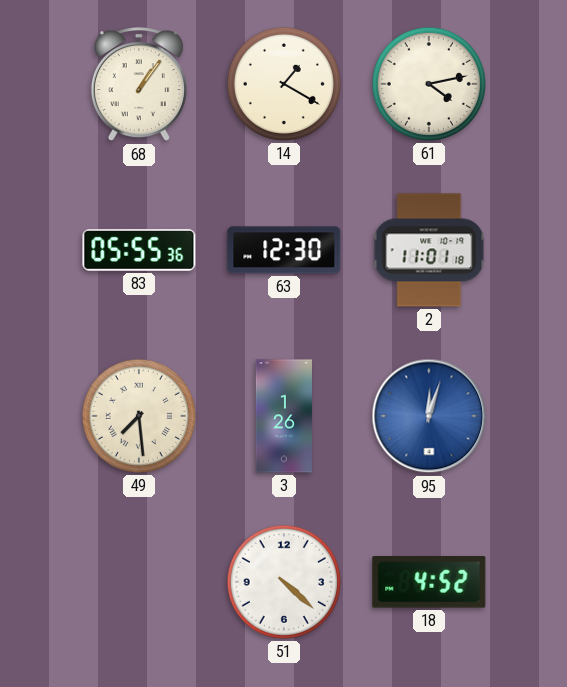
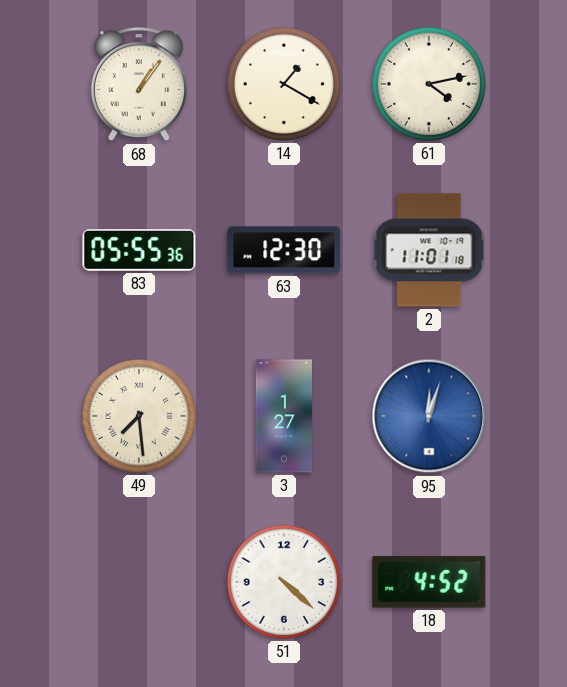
3: 1:26 -> 1:27 (283, 416)
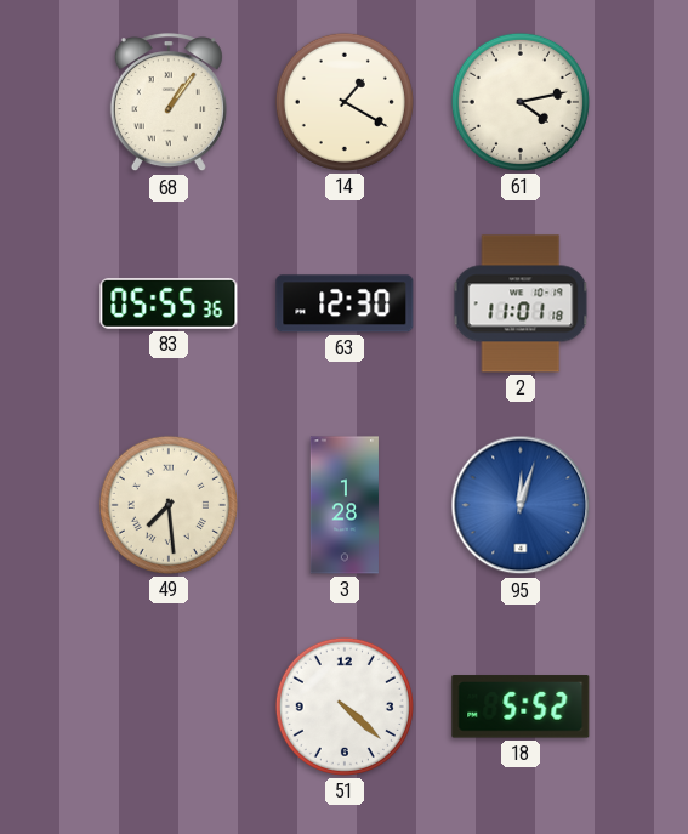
3: 1:27 -> 1:28 (343, 505)
18: 4:52 -> 5:52 (521, 707)
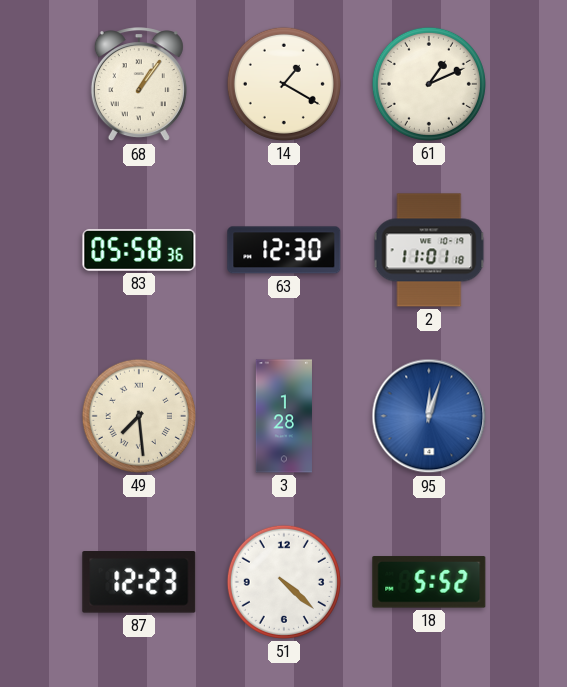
61: 4:13 -> 1:11 (429, 84)
83: 05:55 -> 05:58 (139, 250)
87: none -> 12:23 (139, 583)
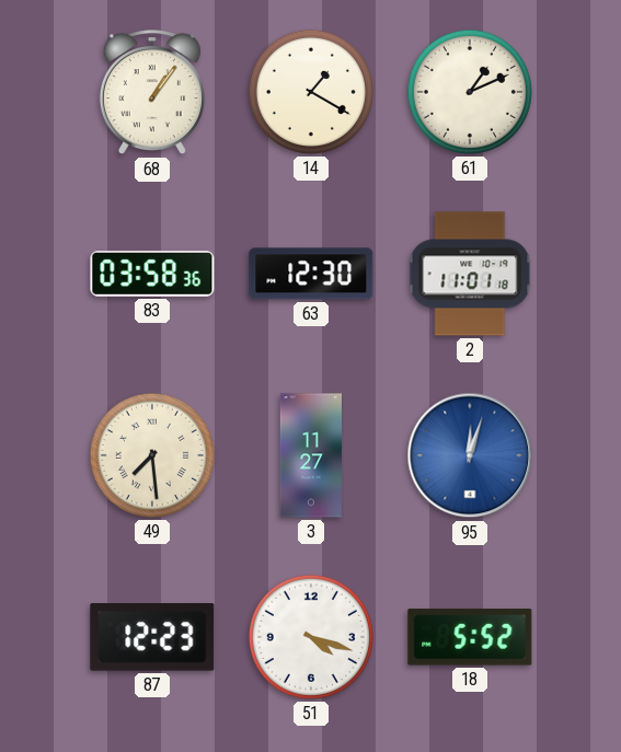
83: 05:58 -> 03:58 (152, 274)
3: 1:28 -> 11:27 (310, 455)
51: 4:22 -> 4:18 (311, 637)
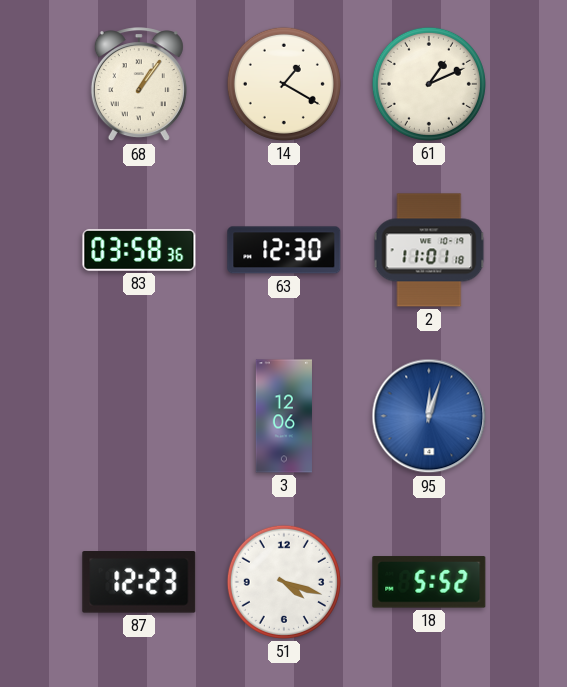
49: 7:29 -> none (152, 455)
3: 11:27 -> 12:06 (283, 416)
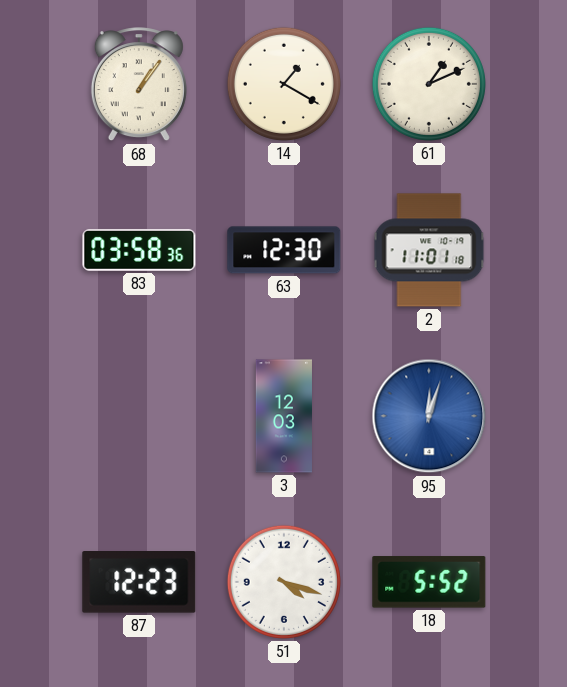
3: 12:06 -> 12:03 (283, 416)
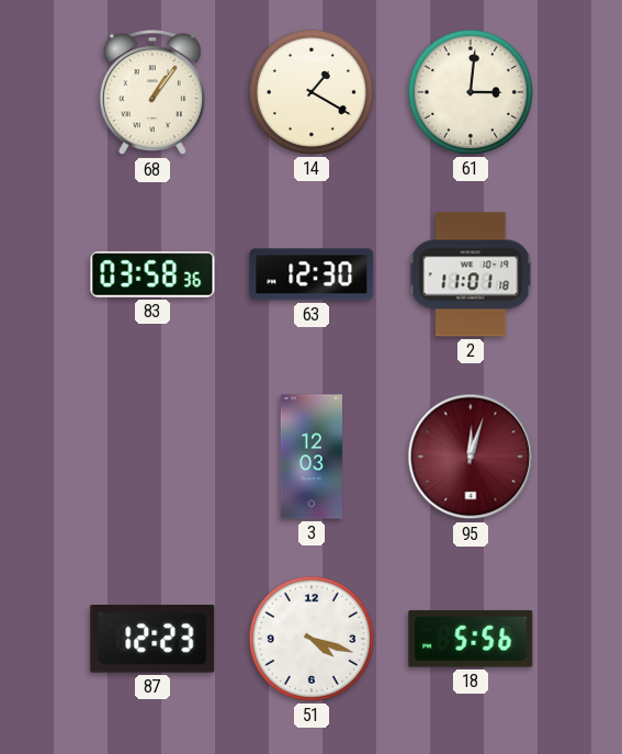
61: 1:11 -> 3:01 (471, 92)
95 dial: blue -> burgundy (471, 457)
18: 5:52 -> 5:56 (471, 639)
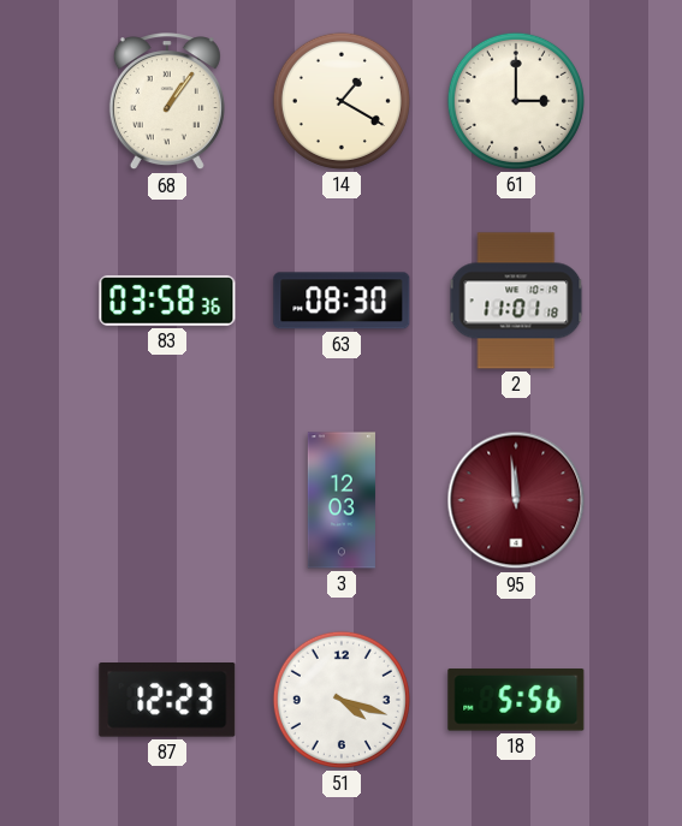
61: 3:01 -> 3:00 (516, 101)
63: 12:30 -> 08:30 (342, 301)
95: 12:03 -> 11:59 (516, 500)
